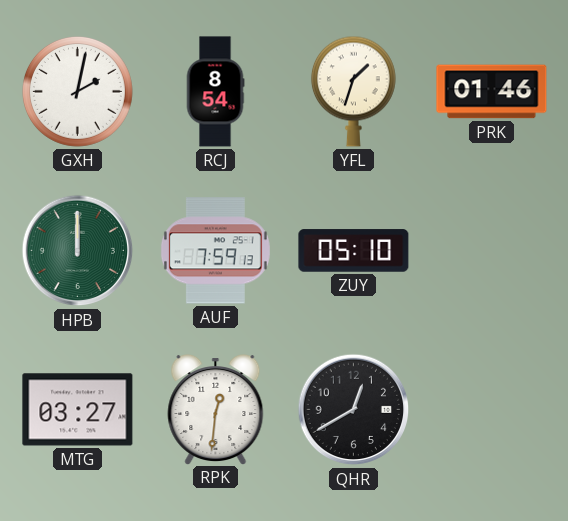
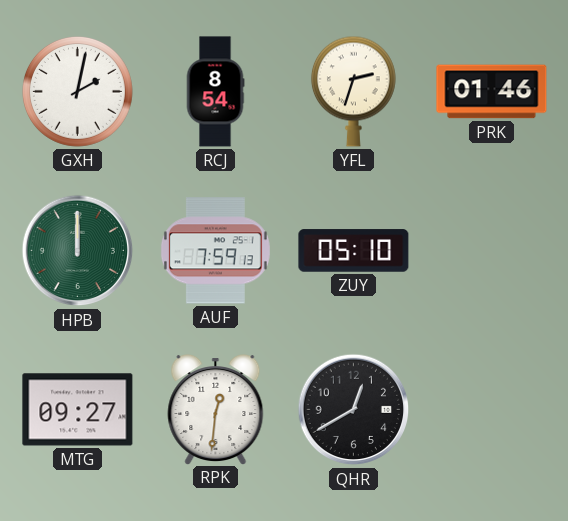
YFL: 1:33 -> 2:33 (353, 91)
MTG: 03:27 -> 09:27 (78, 410)
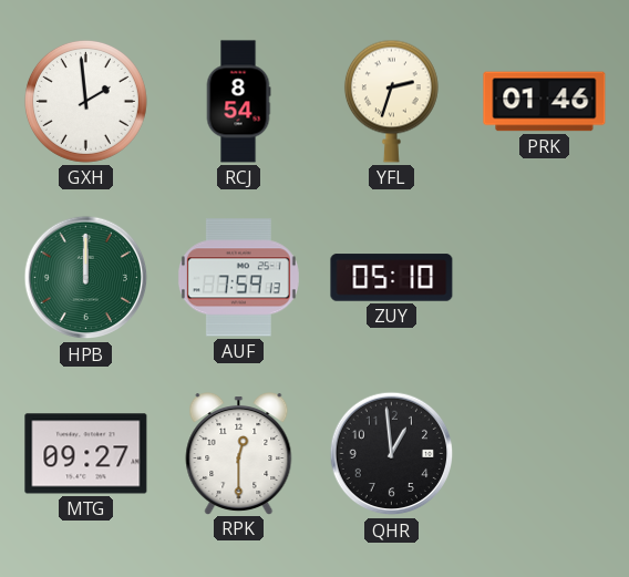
GXH: 2:02 -> 1:59 (85, 101)
RPK: 12:31 -> 12:30 (239, 454)
QHR: 12:40 -> 12:59 (392, 454)
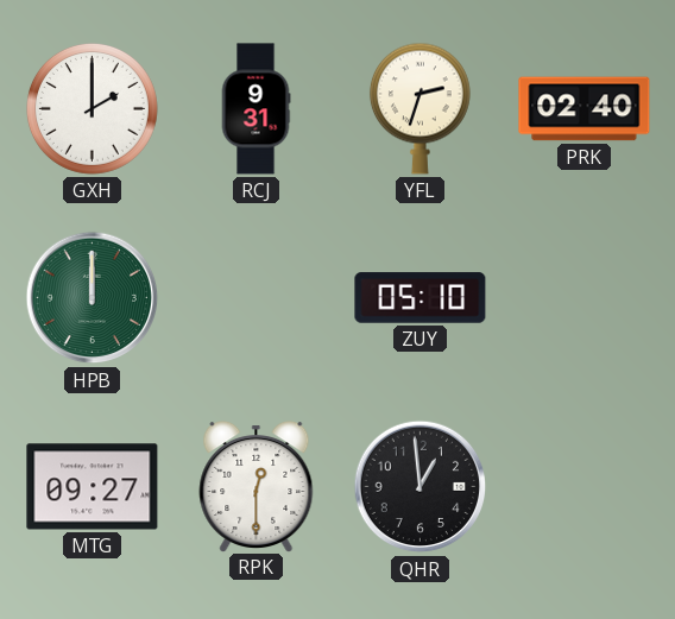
GXH: 1:59 -> 2:00 (92, 108)
RCJ: 8:54 -> 9:31 (256, 109)
PRK: 01:46 -> 02:40 (585, 109)
AUF: 7:59 -> none (238, 278)
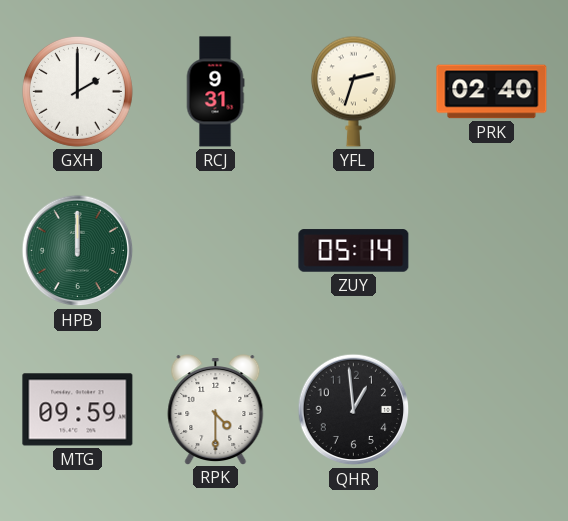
ZUY: 05:10 -> 05:14 (354, 251)
MTG: 09:27 -> 09:59 (78, 410)
RPK: 12:30 -> 4:30 (216, 410)
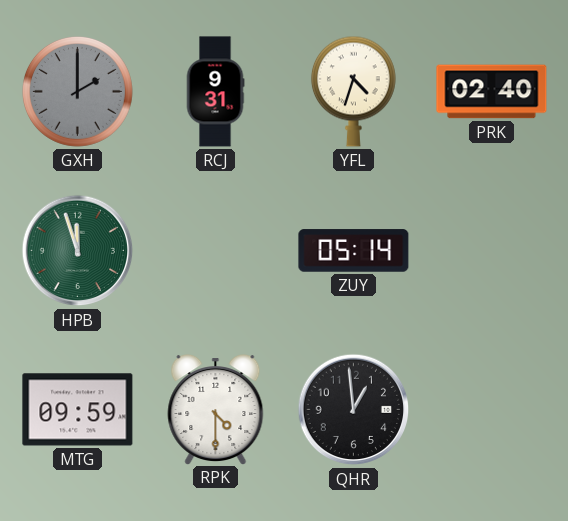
GXH dial: white -> grey (77, 91)
YFL: 2:33 -> 4:33 (353, 91)
HPB: 12:00 -> 11:57 (78, 251)
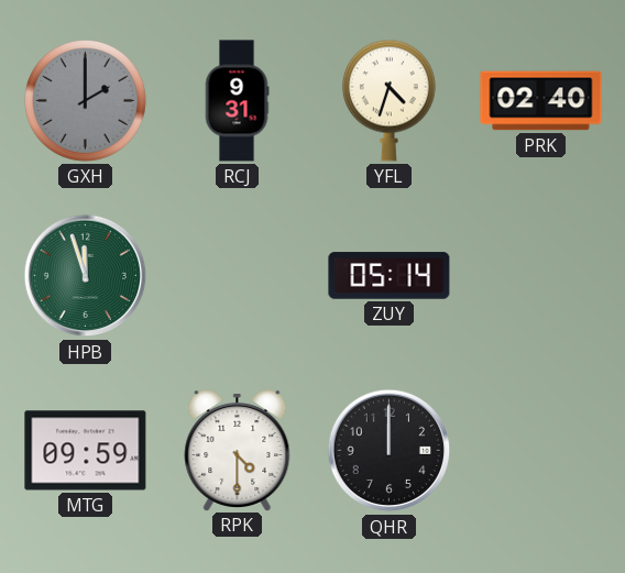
QHR: 12:59 -> 12:00 (390, 451)
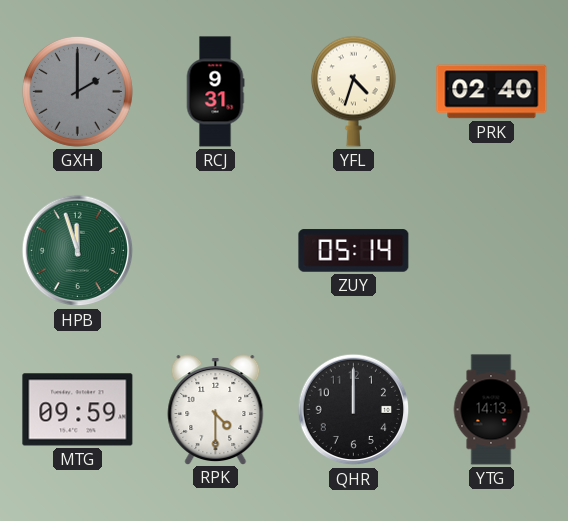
YTG: none -> 14:13 (491, 410)
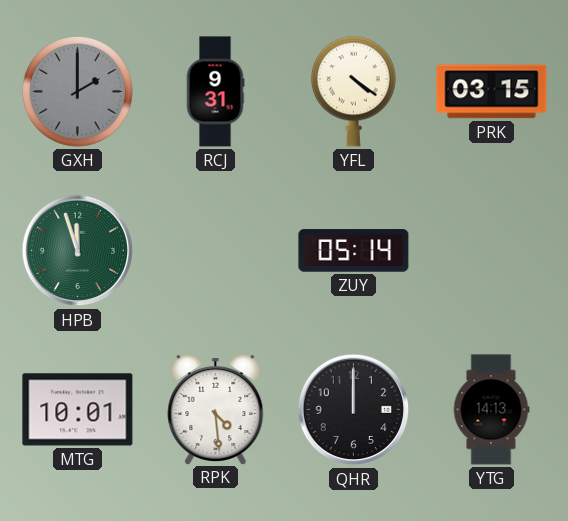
YFL: 4:33 -> 4:21 (353, 91)
PRK: 02:40 -> 03:15 (492, 92)
MTG: 09:59 -> 10:01 (78, 410)
RPK: 4:30 -> 4:29 (216, 410)
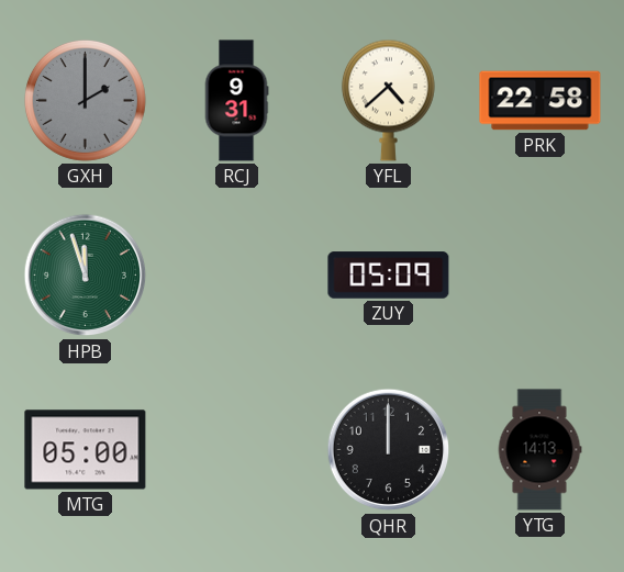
YFL: 4:21 -> 4:38 (388, 100)
PRK: 03:15 -> 22:58 (541, 101)
ZUY: 05:14 -> 05:09 (389, 276)
MTG: 10:01 -> 05:00 (86, 450)
RPK: 4:29 -> none (216, 410)
